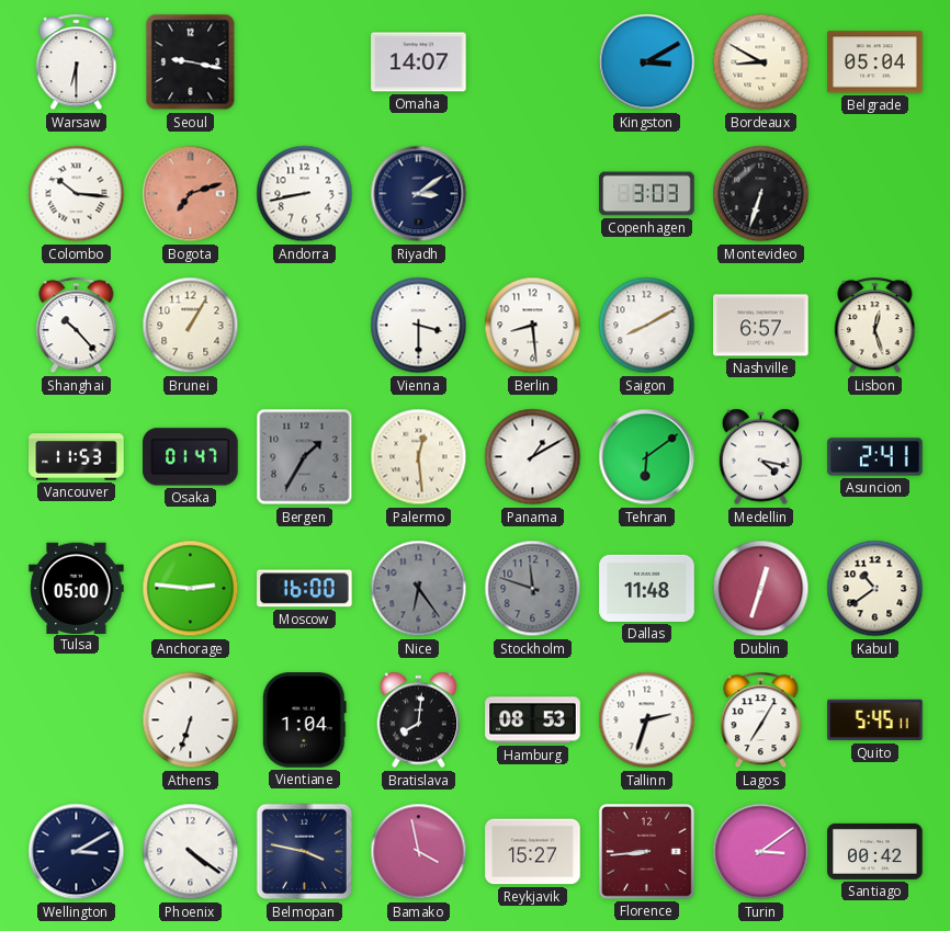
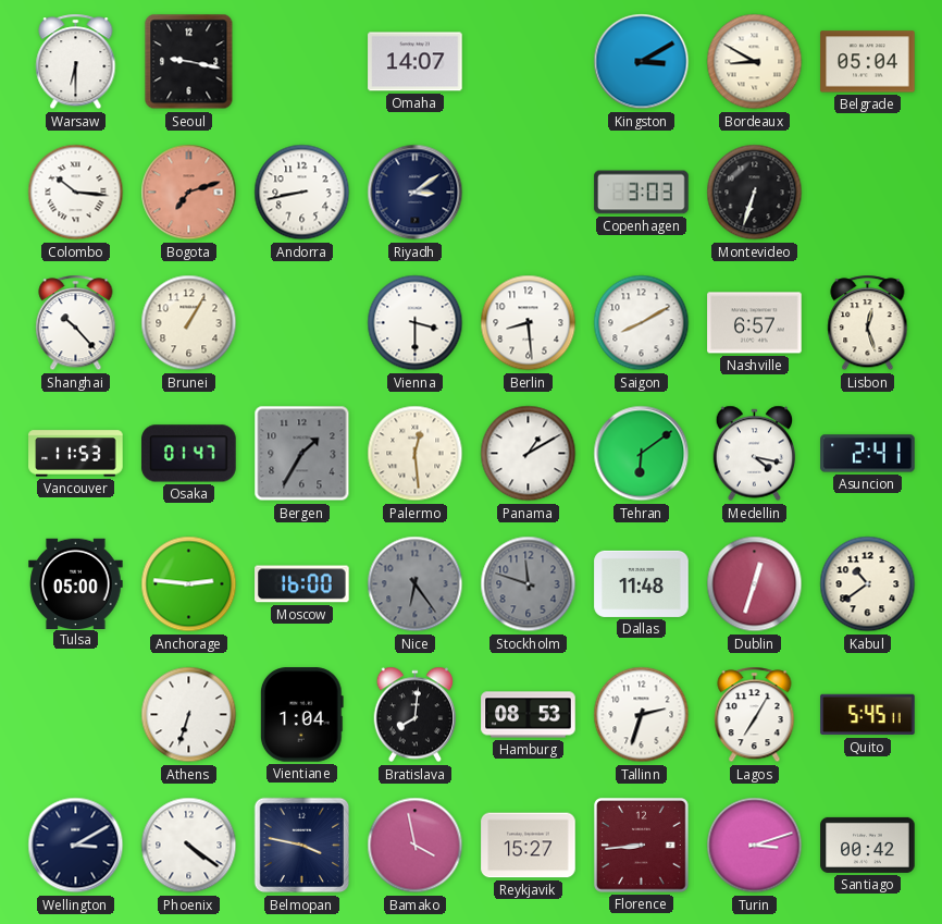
Turin: 3:09 -> 3:12 (755, 846)
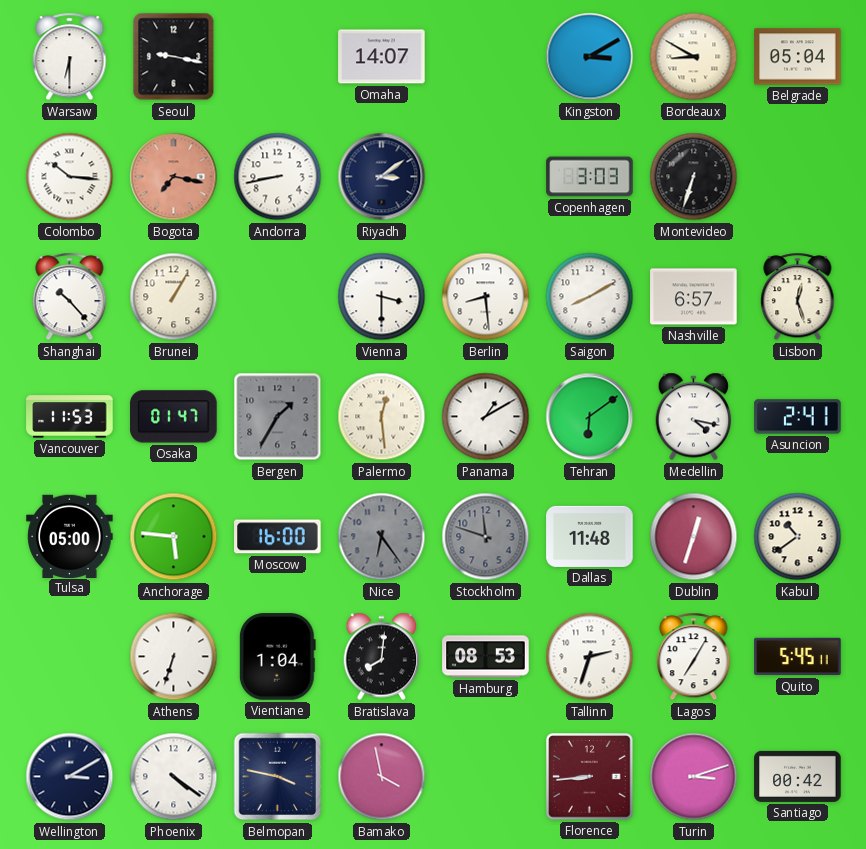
Bogota: 7:12 -> 7:17 (174, 177)
Anchorage: 2:46 -> 5:46 (174, 537)
Reykjavik: 15:27 -> none (529, 846)
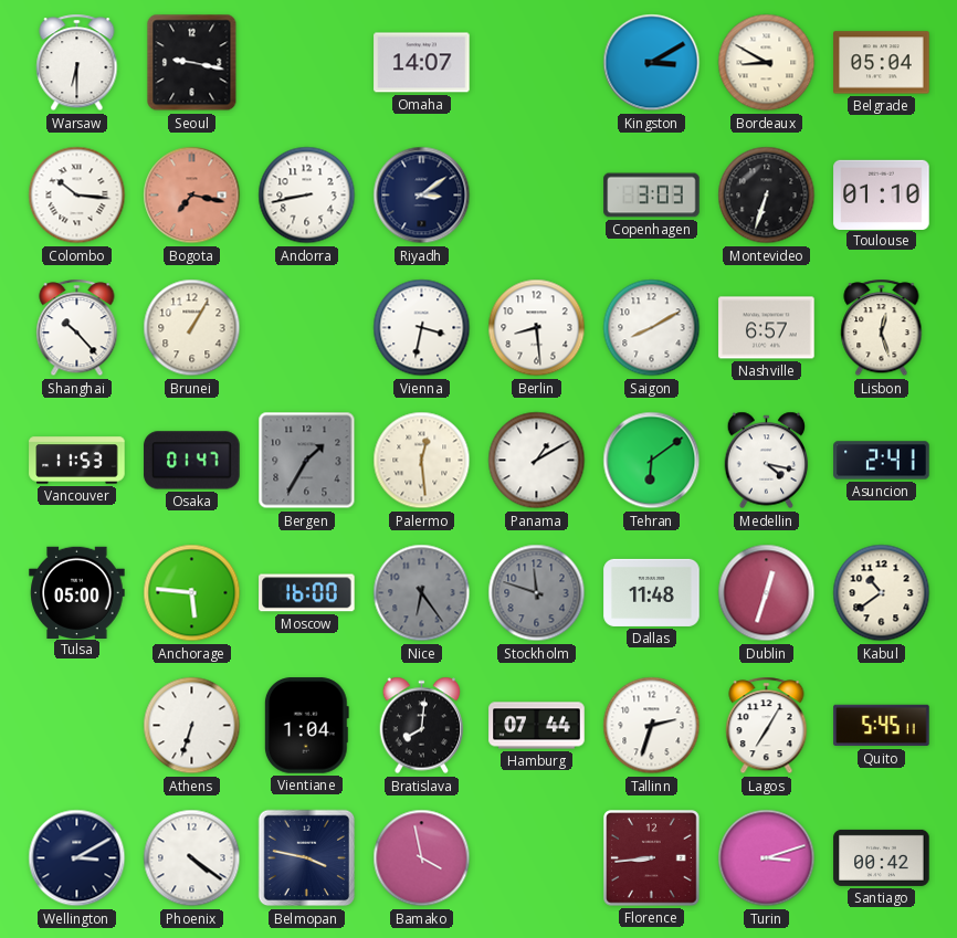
Toulouse: none -> 01:10 (882, 194)
Vienna: 3:30 -> 3:32 (422, 328)
Hamburg: 08:53 -> 07:44 (537, 726)
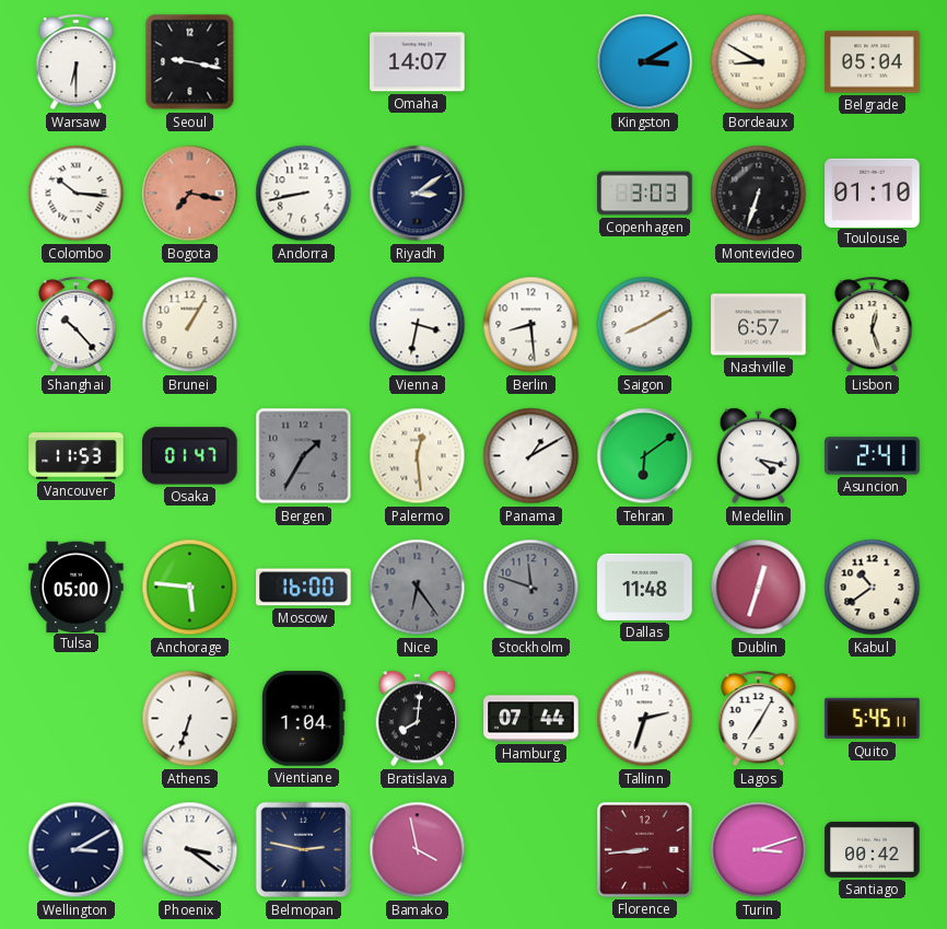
Phoenix: 4:21 -> 3:21 (190, 850)
Belmopan: 3:47 -> 2:47 (304, 850)
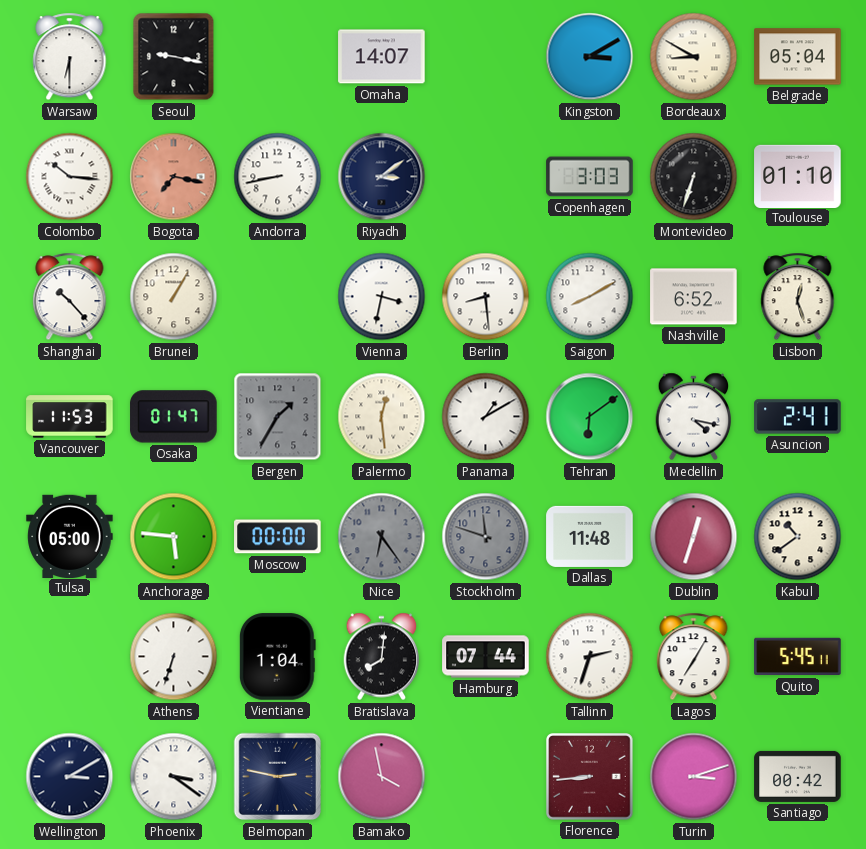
Nashville: 6:57 -> 6:52 (694, 297)
Moscow: 16:00 -> 00:00 (278, 537)
